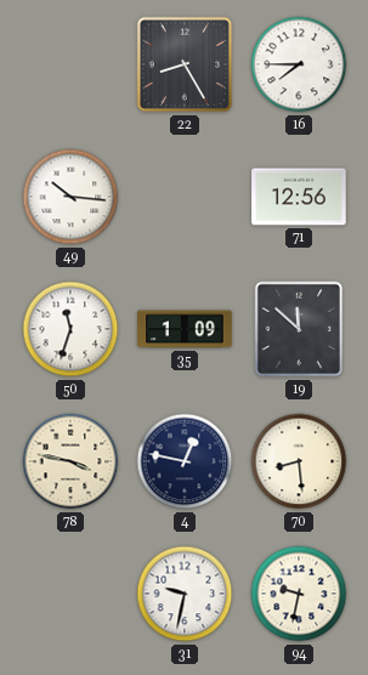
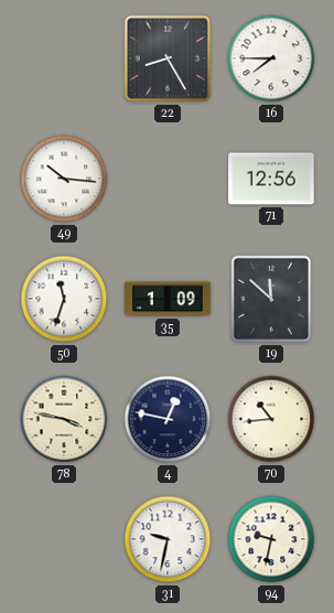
70: 8:29 -> 10:44 (271, 419)
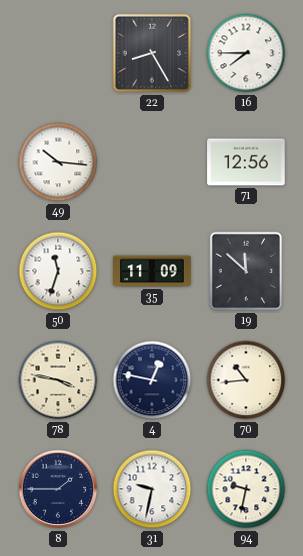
35: 1:09 -> 11:09 (152, 271)
8: none -> 1:45 (58, 489)
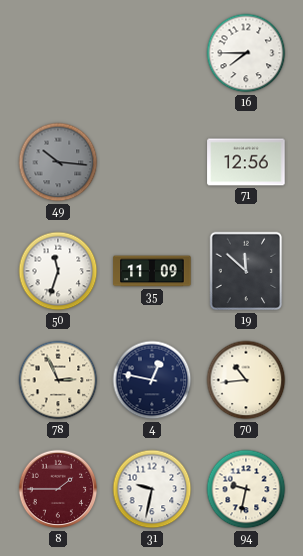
22: 8:25 -> none (152, 53)
49 dial: white -> grey (58, 162)
78: 3:47 -> 2:56 (58, 380)
8 dial: navy -> burgundy (58, 489)
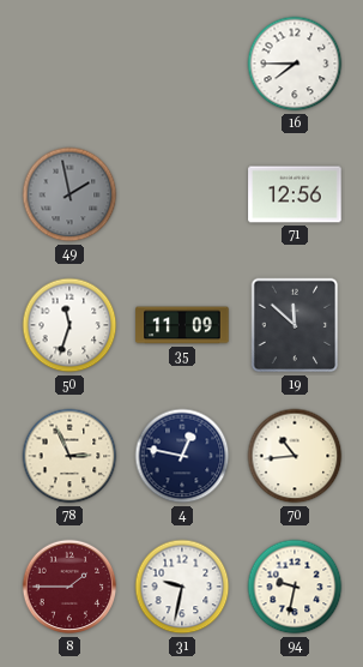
49: 10:16 -> 1:58 (69, 194)
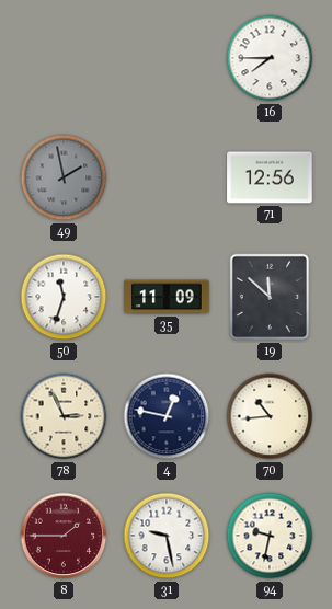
31: 9:32 -> 9:28 (167, 536)
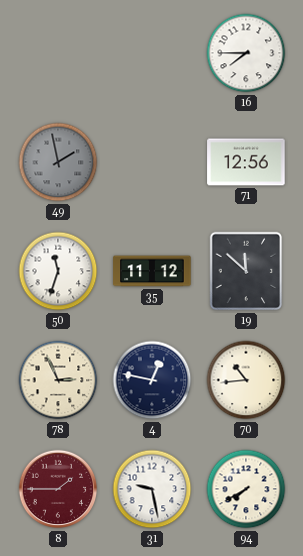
35: 11:09 -> 11:12 (152, 271)
94: 9:32 -> 7:40 (246, 489)
